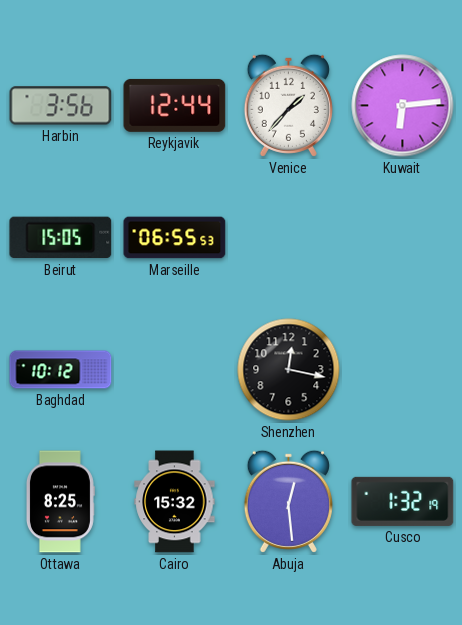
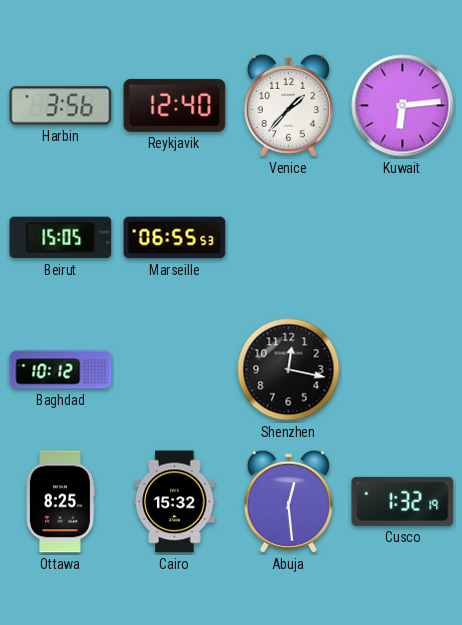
Reykjavik: 12:44 -> 12:40 (175, 105)
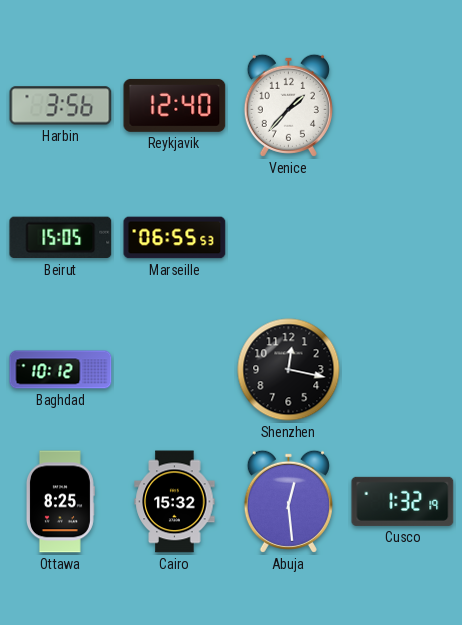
Kuwait: 6:14 -> none (403, 106)
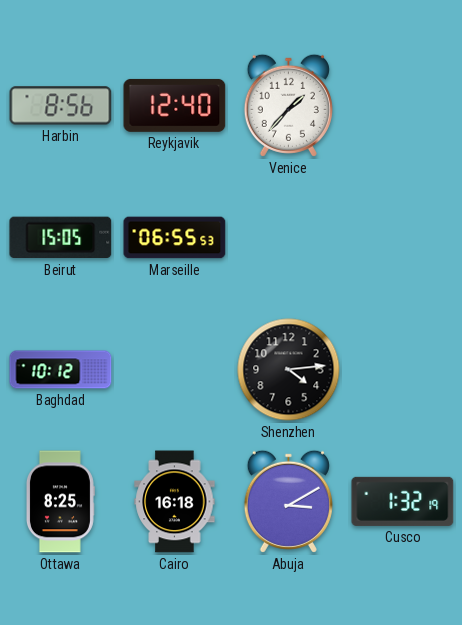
Harbin: 3:56 -> 8:56 (61, 106)
Shenzhen: 12:17 -> 4:14 (289, 370)
Cairo: 15:32 -> 16:18 (175, 502)
Abuja: 12:29 -> 3:10 (288, 501)
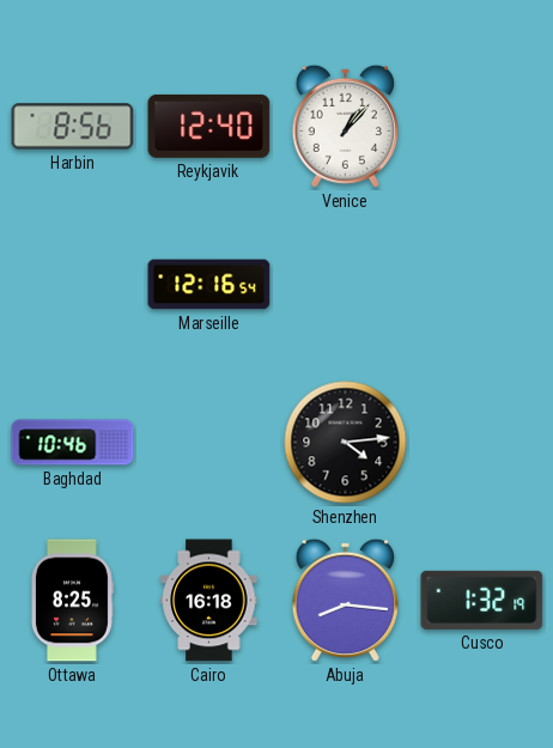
Venice: 1:37 -> 1:07 (345, 126)
Beirut: 15:05 -> none (61, 238)
Marseille: 06:55 -> 12:16 (209, 285)
Baghdad: 10:12 -> 10:46 (73, 443)
Abuja: 3:10 -> 8:16 (345, 600)
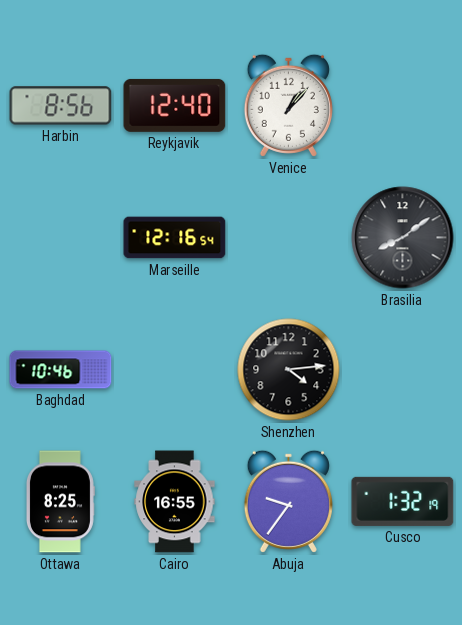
Brasilia: none -> 8:09 (403, 238)
Cairo: 16:18 -> 16:55 (175, 502)
Abuja: 8:16 -> 9:36 (288, 501)
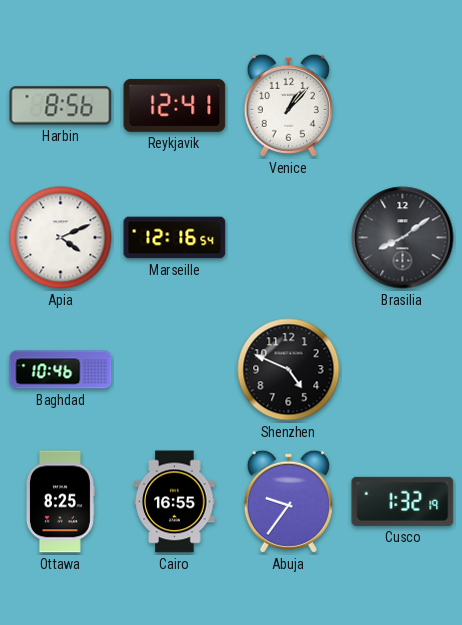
Reykjavik: 12:40 -> 12:41 (175, 105)
Apia: none -> 4:11 (61, 238)
Shenzhen: 4:14 -> 4:49 (289, 370)
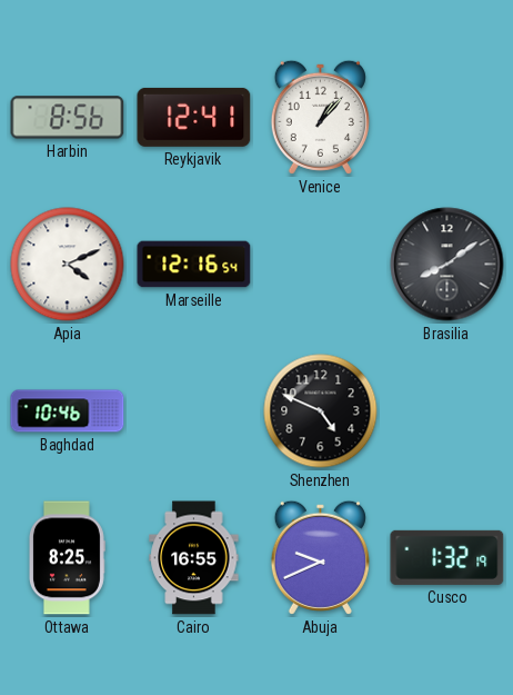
Abuja: 9:36 -> 9:41 (320, 557)
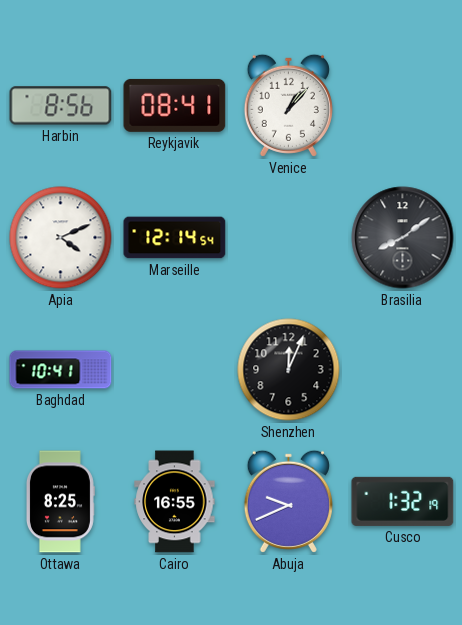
Reykjavik: 12:41 -> 08:41 (175, 105)
Marseille: 12:16 -> 12:14 (175, 238)
Baghdad: 10:46 -> 10:41 (61, 370)
Shenzhen: 4:49 -> 12:04 (289, 370)
